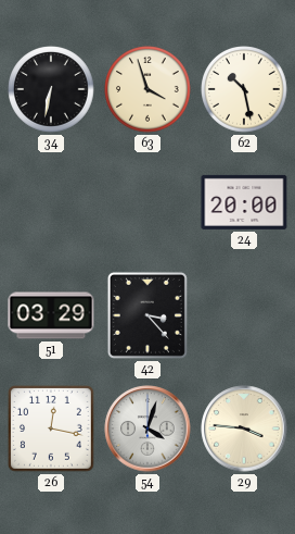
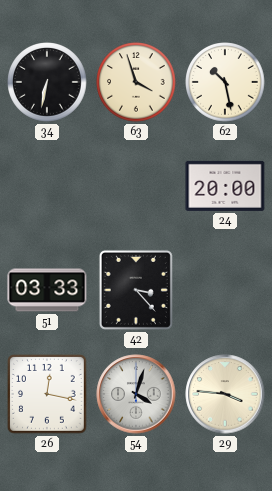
51: 03:29 -> 03:33 (47, 290)
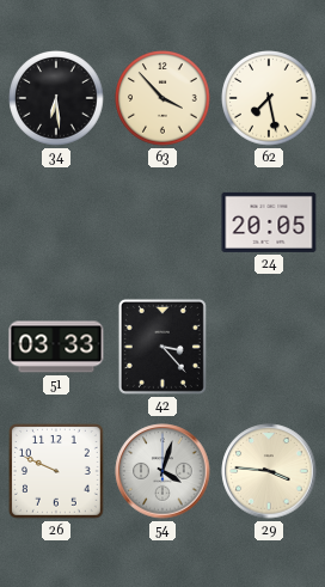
34: 6:32 -> 6:29 (56, 98)
63: 3:57 -> 3:53 (162, 98)
62: 10:28 -> 7:28 (269, 98)
24: 20:00 -> 20:05 (269, 222)
26: 12:17 -> 9:49 (57, 472)
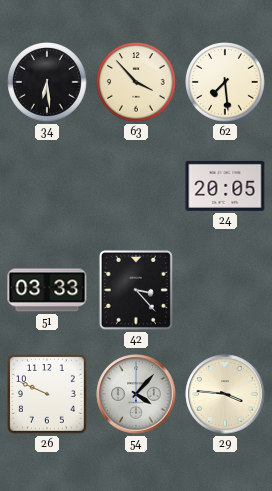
62: 7:28 -> 7:29 (225, 82)
54: 4:03 -> 4:07 (136, 394)
